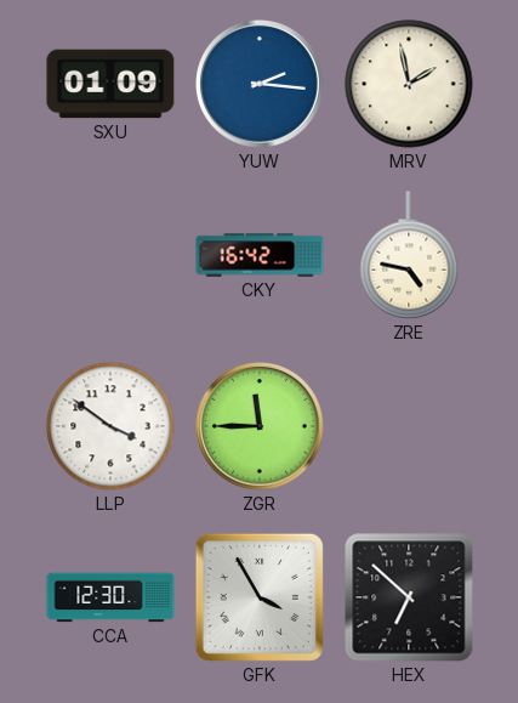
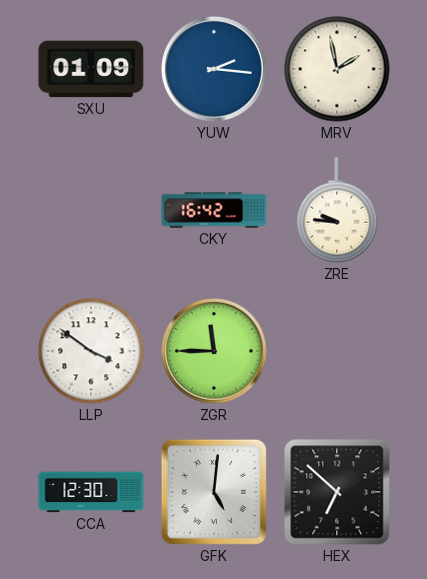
ZRE: 4:47 -> 9:46 (337, 210)
GFK: 3:55 -> 5:01 (214, 492)
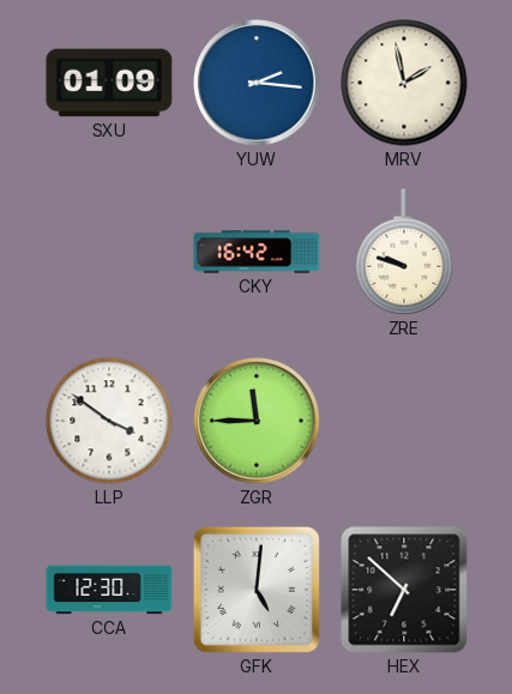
ZRE: 9:46 -> 9:48 (404, 252)
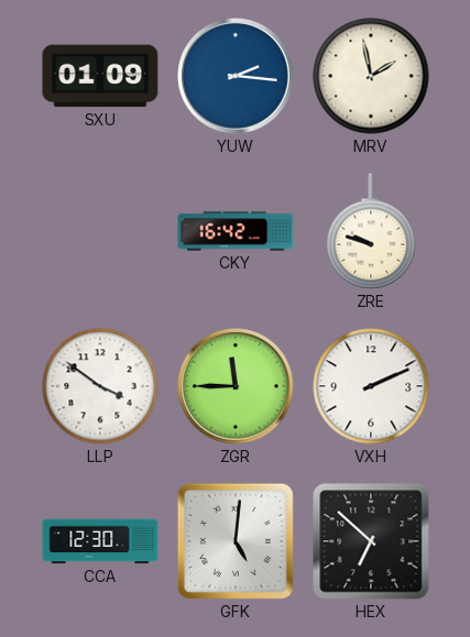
VXH: none -> 2:11 (371, 386)
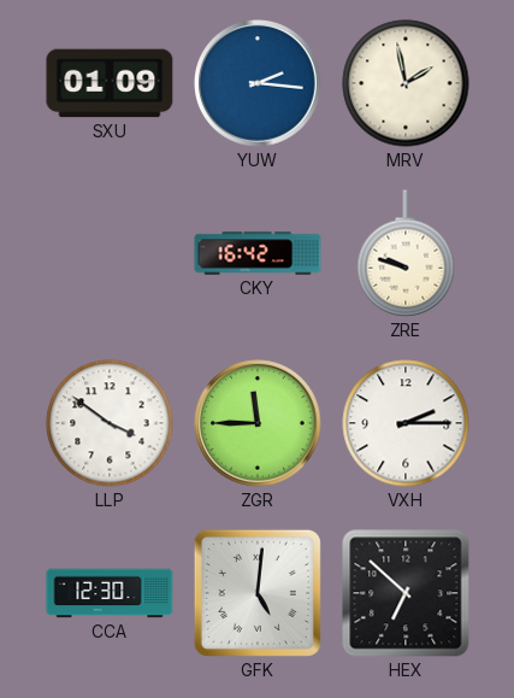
VXH: 2:11 -> 2:15 (406, 423)
